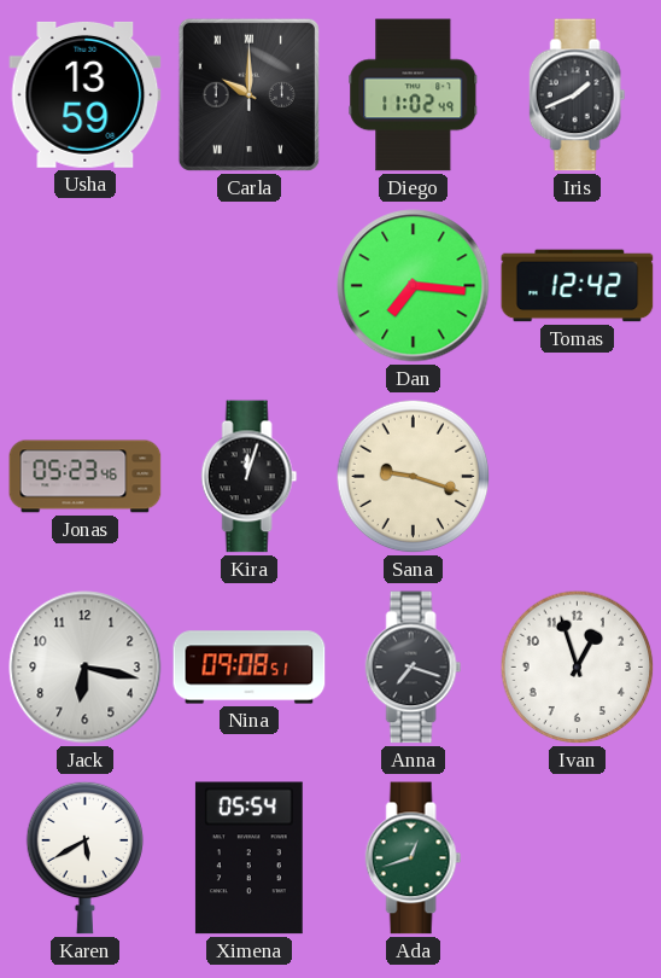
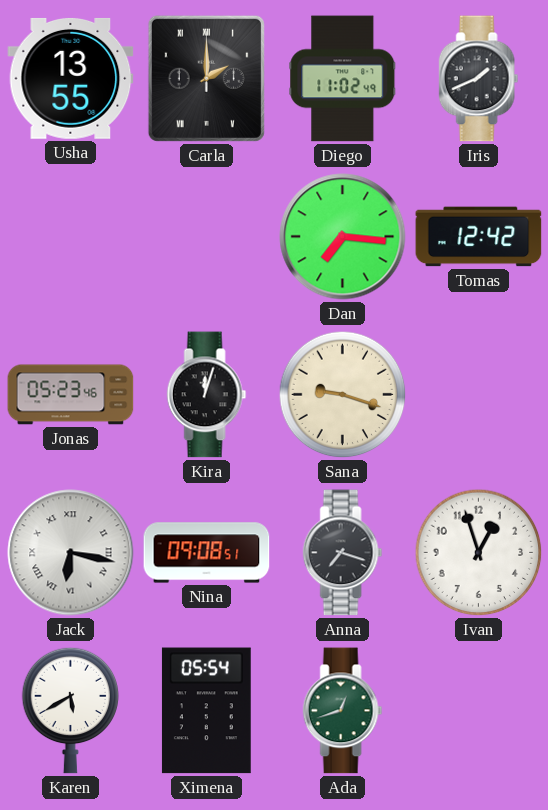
Usha: 13:59 -> 13:55 (71, 78)
Carla: 10:00 -> 2:00 (206, 78)
Jack numerals: Arabic -> Roman (71, 553)
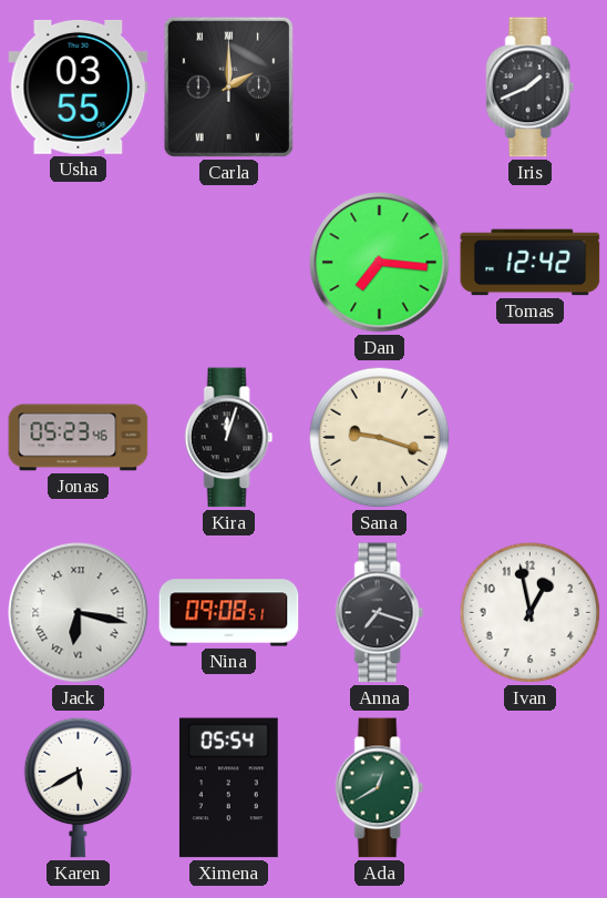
Usha: 13:55 -> 03:55 (79, 86)
Diego: 11:02 -> none (343, 79)
Ivan: 12:57 -> 12:58 (531, 613)
Ada: 12:42 -> 12:40 (380, 788)
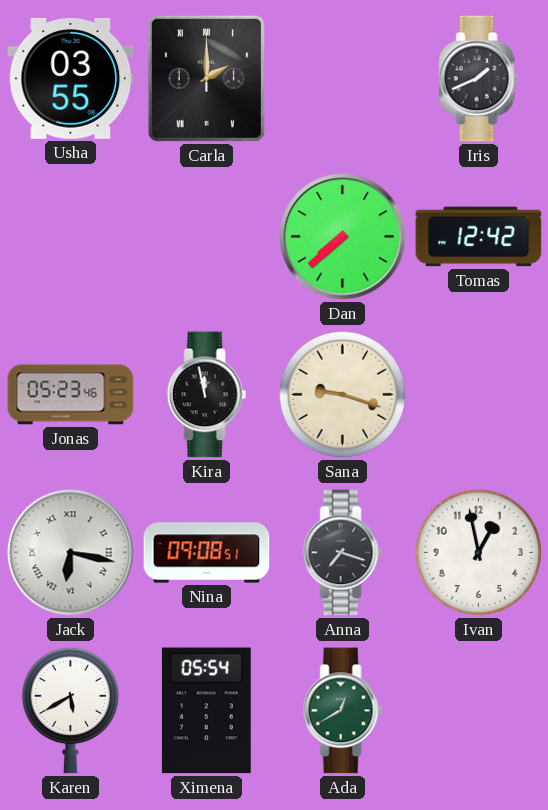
Dan: 7:16 -> 7:38 (343, 237)
Kira: 12:03 -> 11:58 (207, 395)
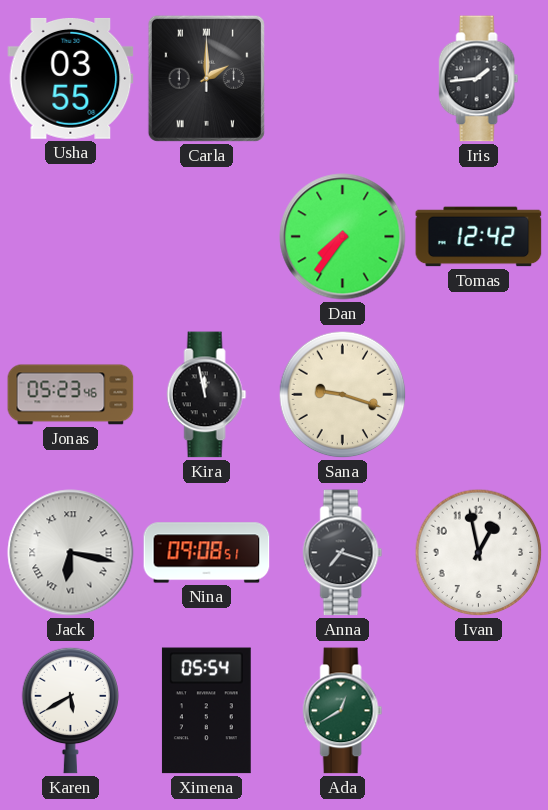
Iris: 1:41 -> 1:44 (479, 79)
Dan: 7:38 -> 7:36 (343, 237)
